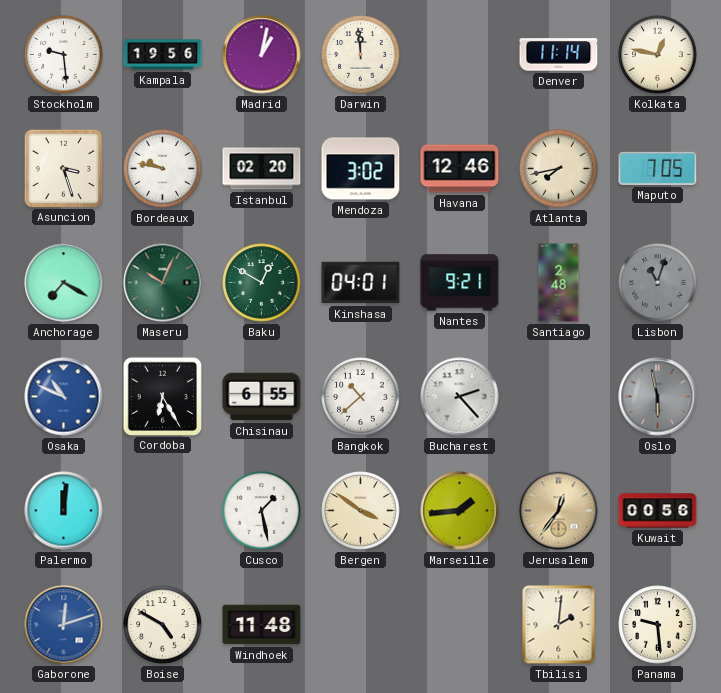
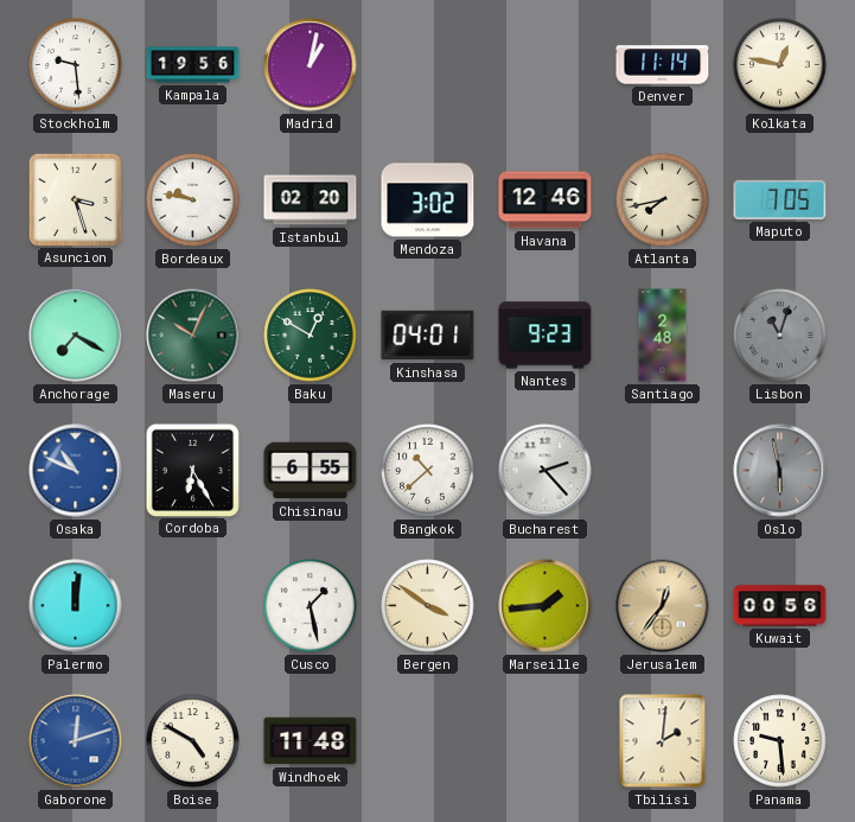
Darwin: 11:59 -> none (361, 55)
Nantes: 9:21 -> 9:23 (545, 336)
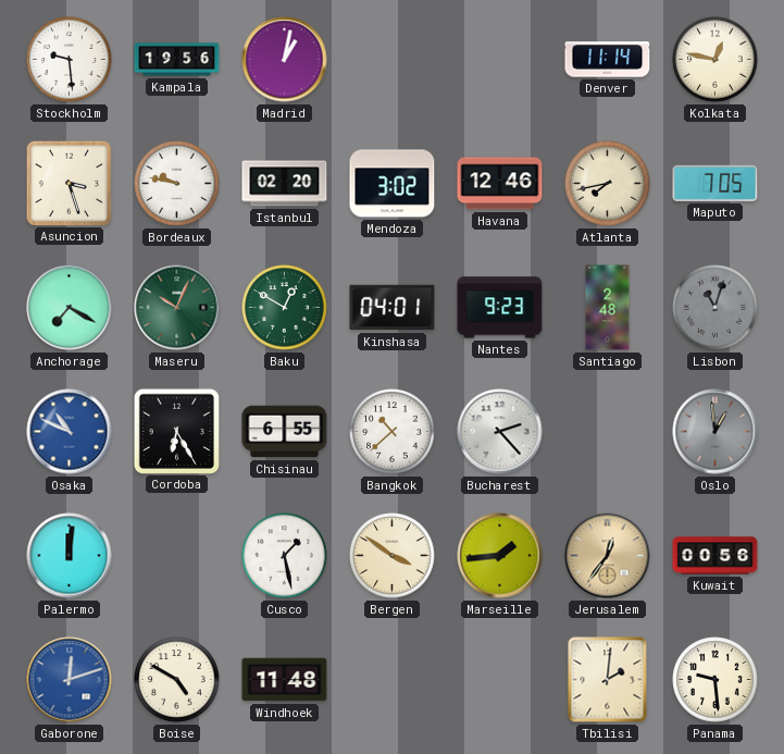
Oslo: 5:58 -> 12:59 (715, 432)
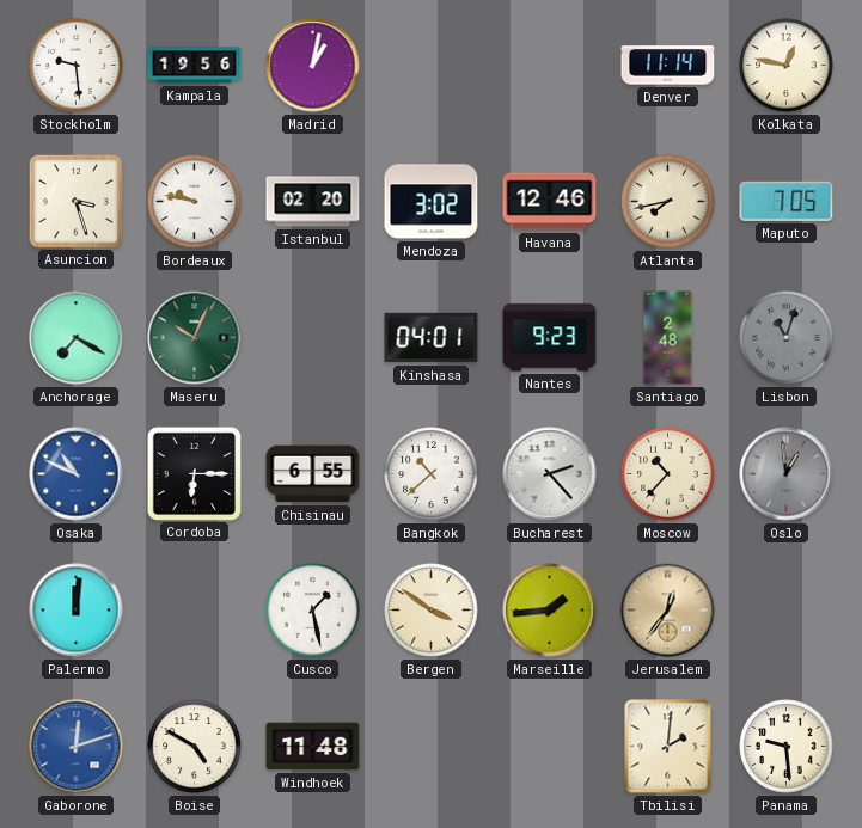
Baku: 12:50 -> none (285, 308)
Cordoba: 6:25 -> 6:15 (194, 473)
Moscow: none -> 10:37 (668, 474)
Kuwait: 00:56 -> none (715, 556)
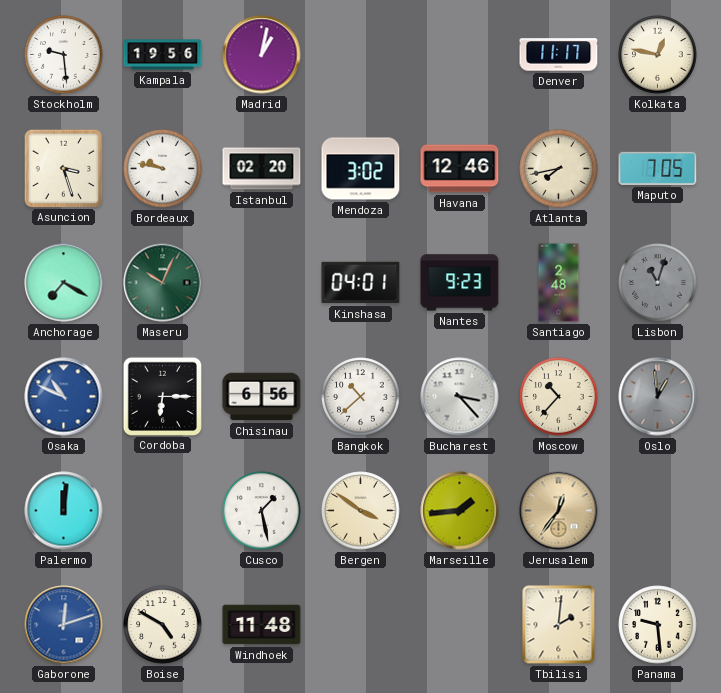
Denver: 11:14 -> 11:17 (559, 55)
Chisinau: 6:55 -> 6:56 (262, 397)
Bucharest: 2:23 -> 3:23 (460, 397)
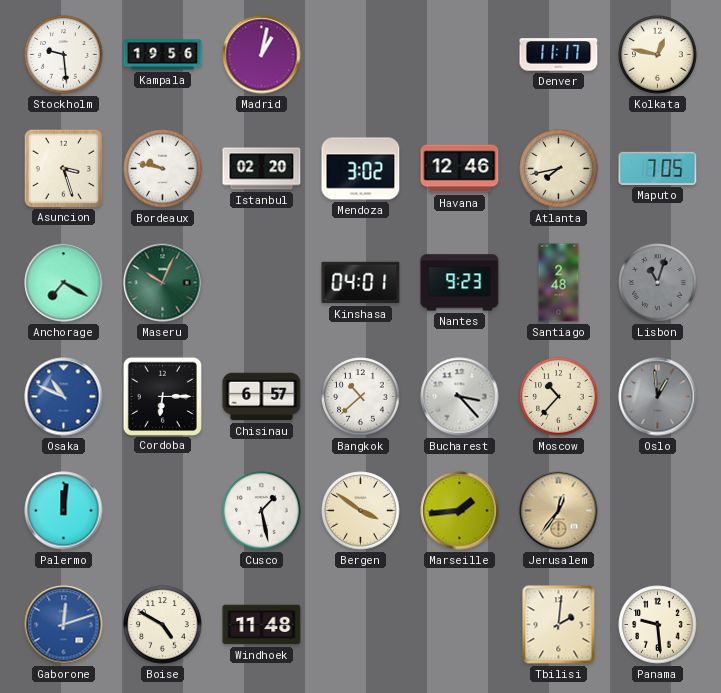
Chisinau: 6:56 -> 6:57 (262, 397)
